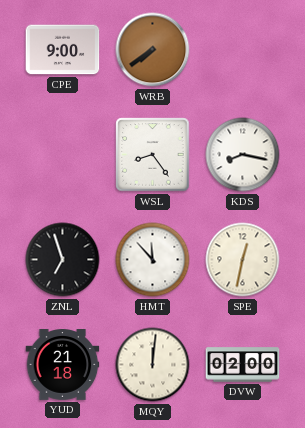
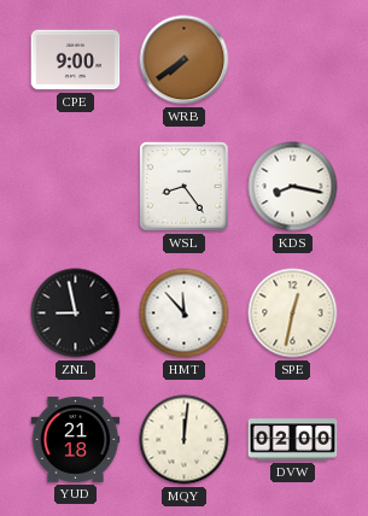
ZNL: 6:57 -> 8:58 (76, 313)
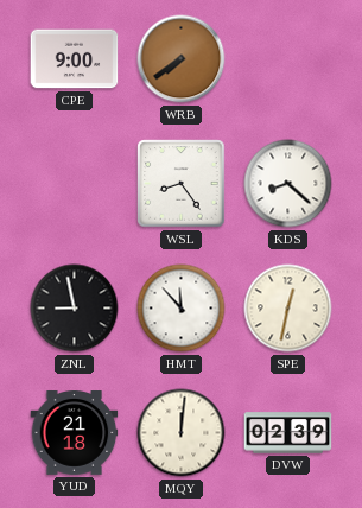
KDS: 8:17 -> 8:22 (288, 184)
DVW: 02:00 -> 02:39 (288, 433)
